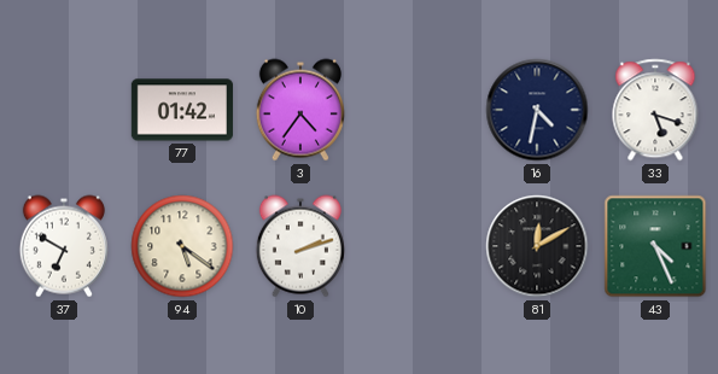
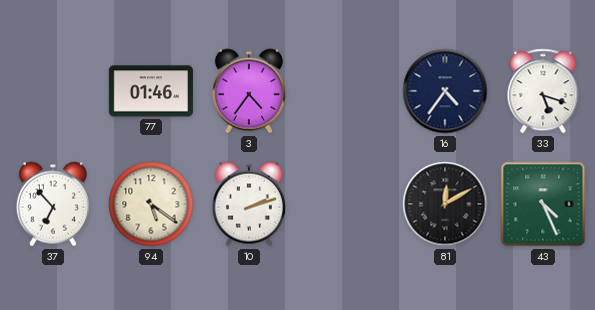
77: 01:42 -> 01:46 (151, 91)
16: 4:32 -> 4:36 (445, 91)
37: 6:50 -> 6:53 (53, 204)
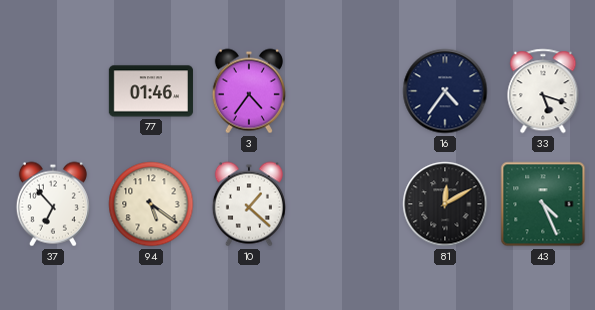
10: 2:12 -> 1:22 (249, 204)
